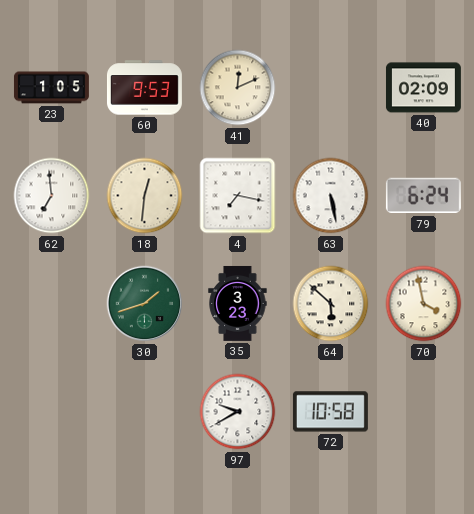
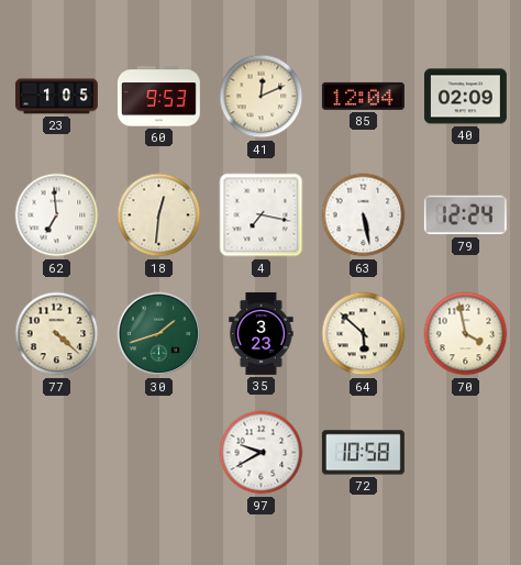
85: none -> 12:04 (363, 96)
79: 6:24 -> 12:24 (465, 215)
77: none -> 4:22 (57, 334)
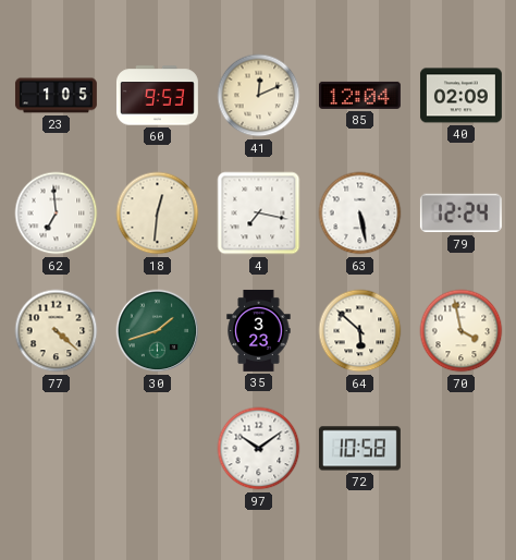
97: 9:40 -> 10:09 (259, 449)
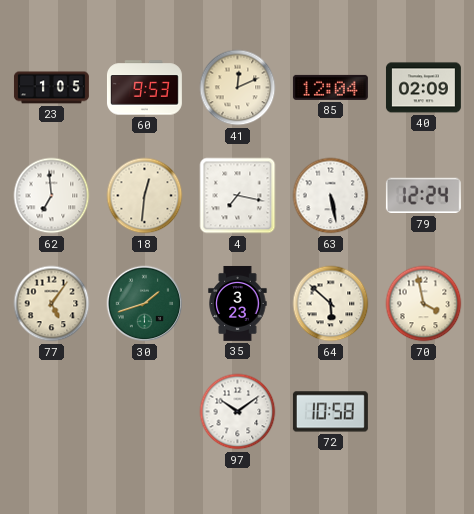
77: 4:22 -> 5:06 (52, 304)
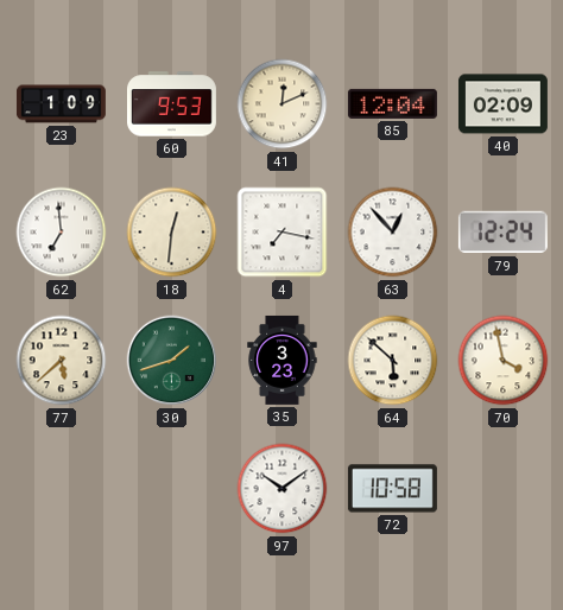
23: 1:05 -> 1:09 (61, 104)
63: 5:28 -> 12:53 (393, 233)
77: 5:06 -> 5:38 (62, 361)
